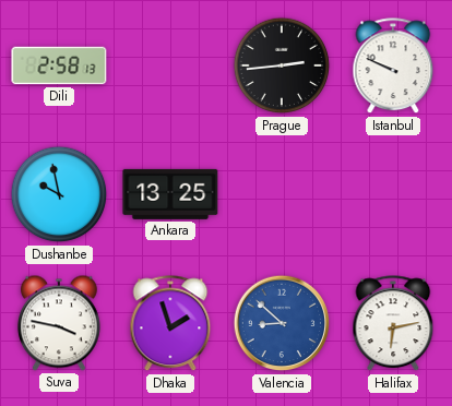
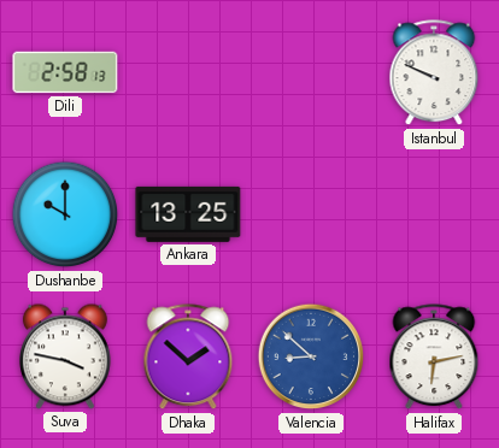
Prague: 2:44 -> none (282, 65)
Dushanbe: 9:58 -> 10:00 (65, 214)
Dhaka: 1:57 -> 1:52 (188, 358)
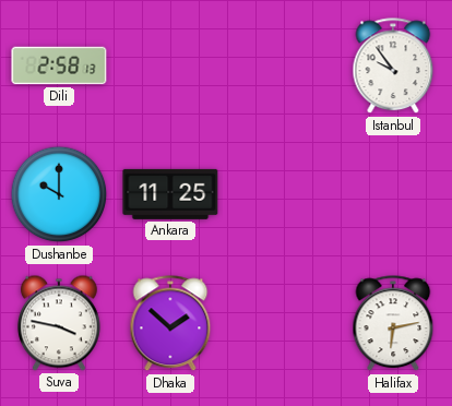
Istanbul: 9:49 -> 9:54 (393, 67)
Ankara: 13:25 -> 11:25 (170, 194)
Valencia: 8:52 -> none (311, 356)
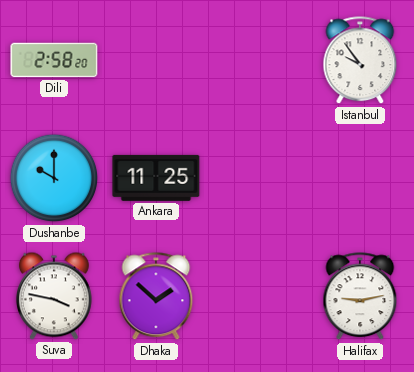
Dili: 2:58:13 -> 2:58:20 (54, 60)
Halifax: 6:13 -> 9:13 (360, 297)
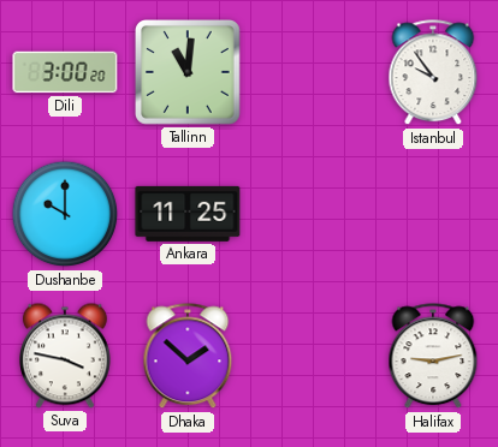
Dili: 2:58 -> 3:00 (65, 72)
Tallinn: none -> 11:01 (189, 73)
